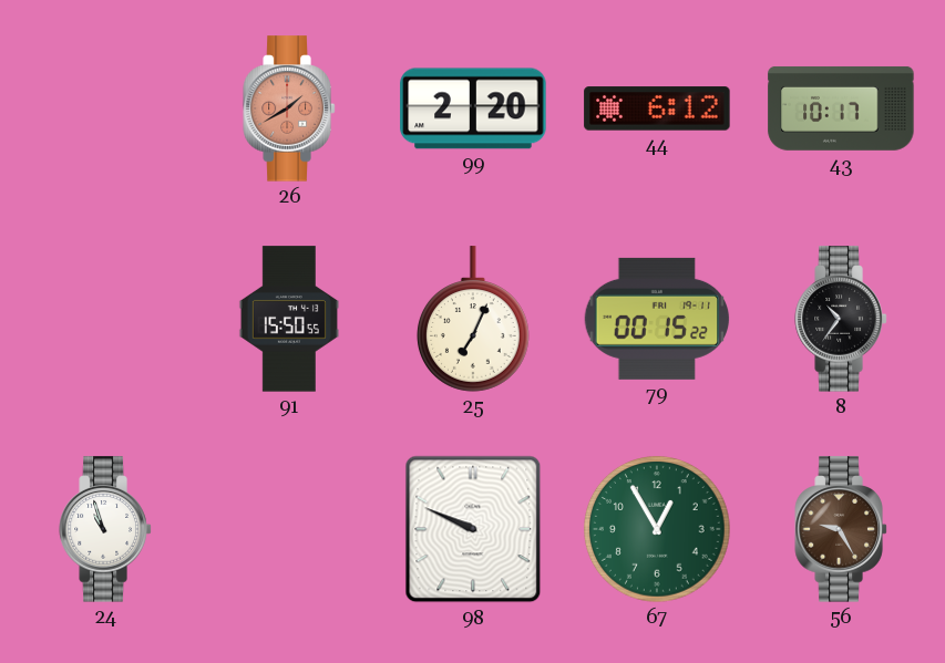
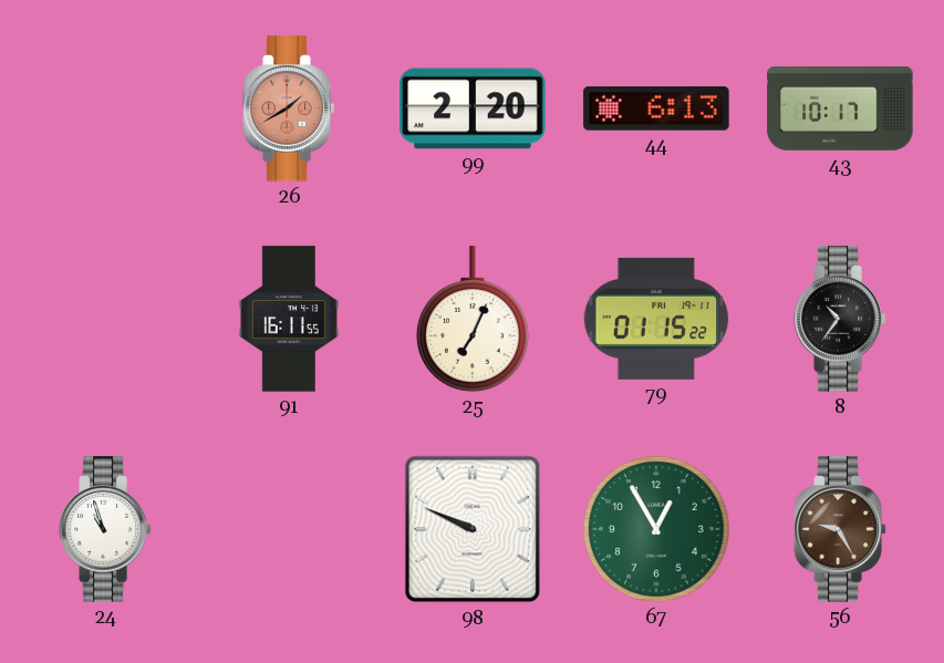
44: 6:12 -> 6:13 (656, 108)
91: 15:50 -> 16:11 (289, 319)
79: 00:15 -> 01:15 (656, 319)
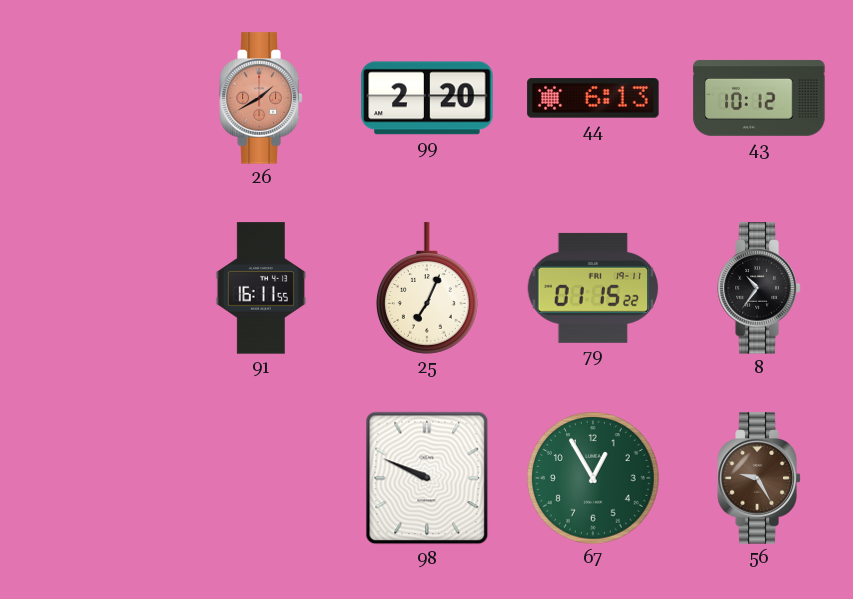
43: 10:17 -> 10:12 (759, 98)
24: 10:57 -> none (105, 529)
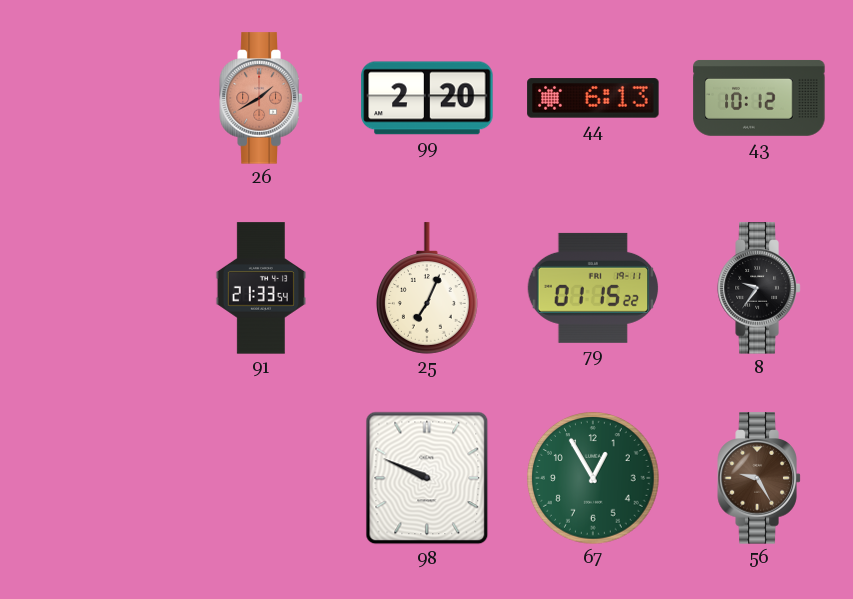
91: 16:11 -> 21:33 (261, 288)
8: 10:36 -> 9:36 (759, 288)
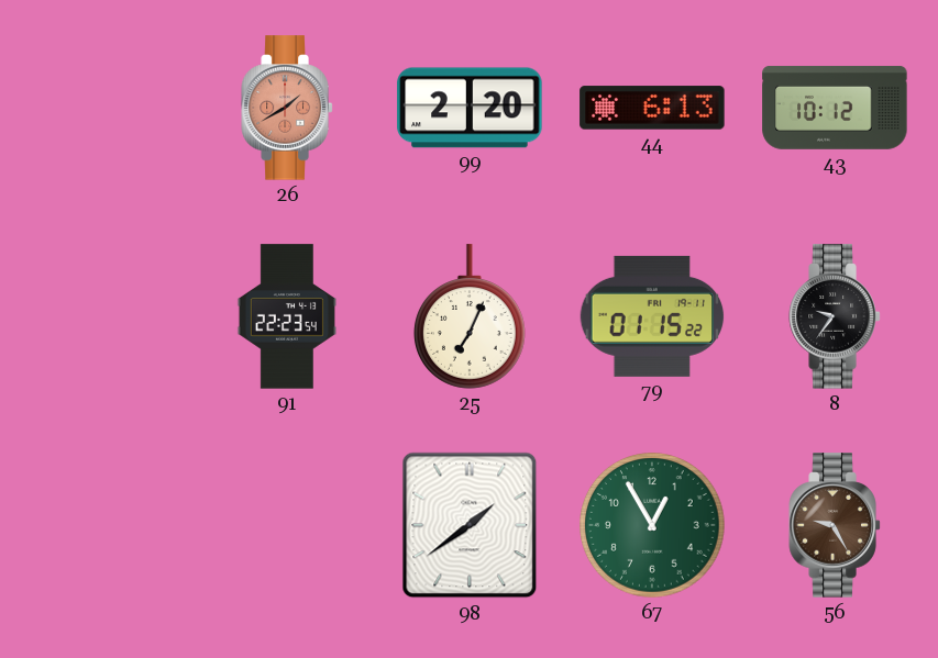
91: 21:33 -> 22:23 (287, 316)
98: 9:49 -> 1:39 (470, 525)
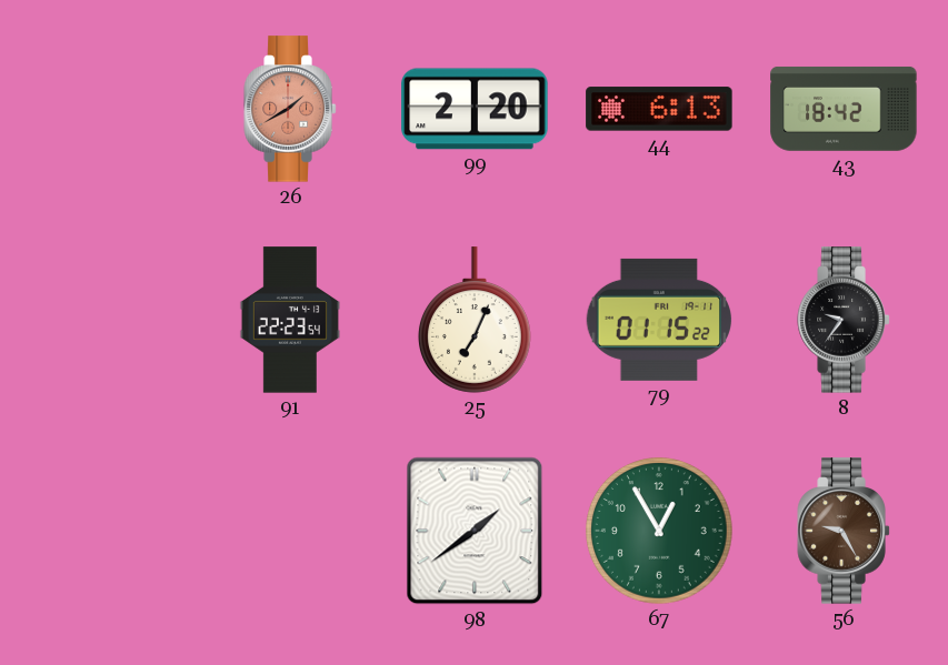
43: 10:12 -> 18:42 (844, 109)
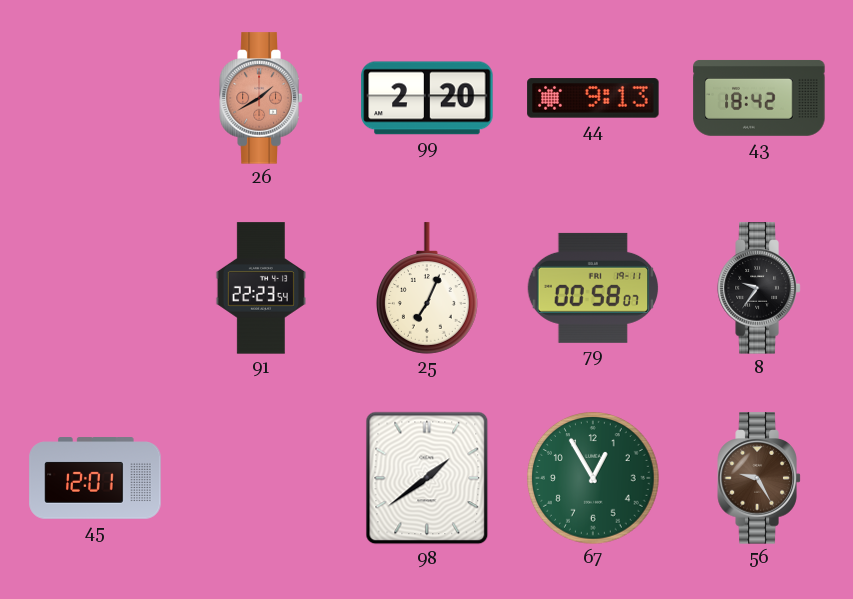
44: 6:13 -> 9:13 (593, 98)
79: 01:15 -> 00:58 (593, 288)
45: none -> 12:01 (95, 478)
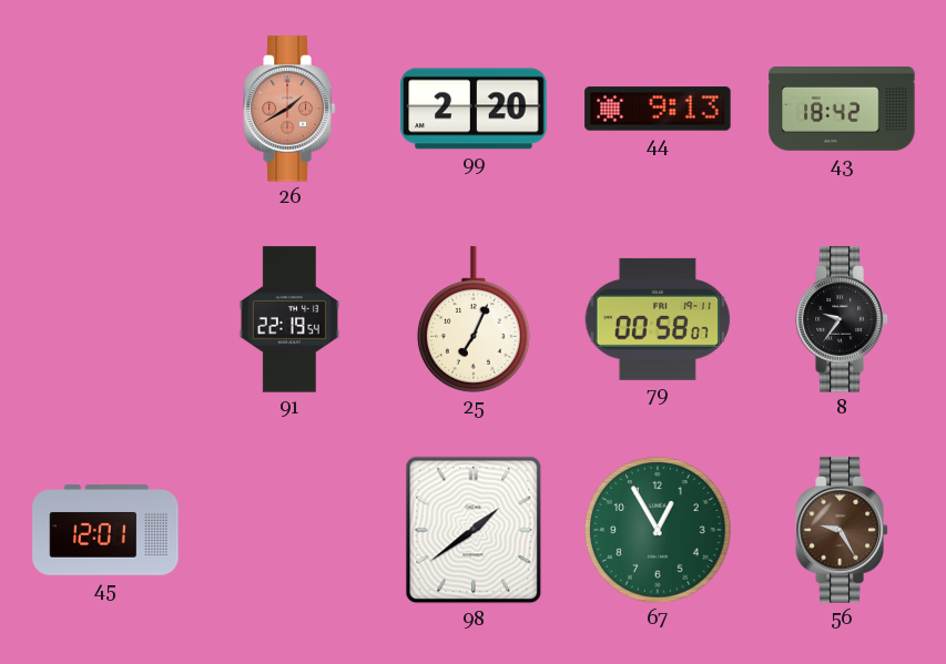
91: 22:23 -> 22:19 (289, 319)
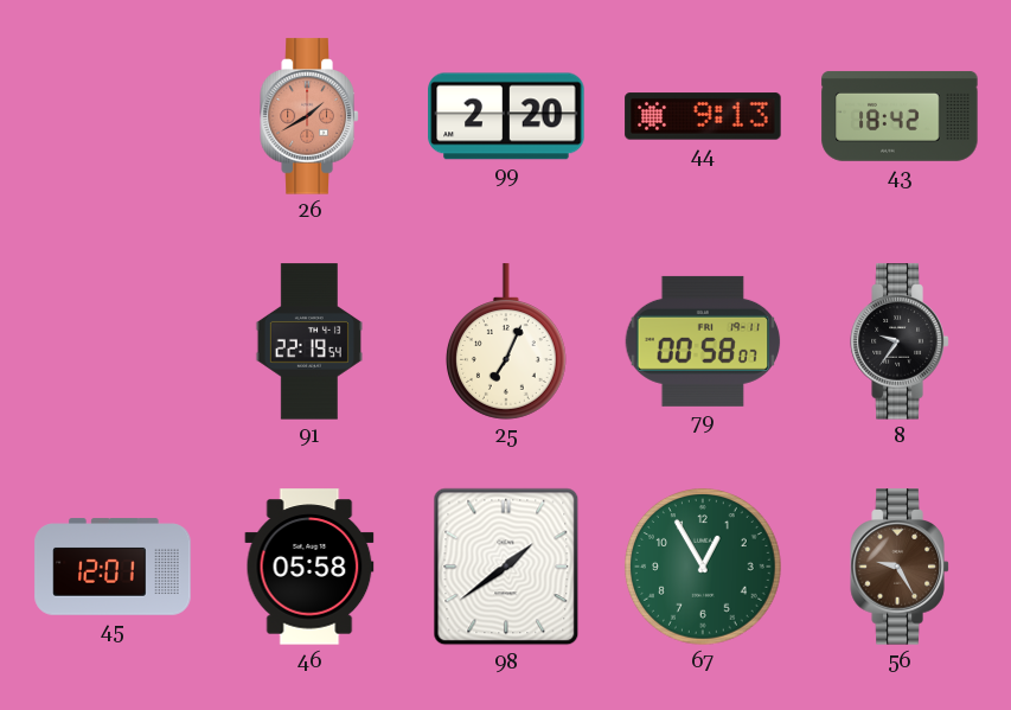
46: none -> 05:58 (309, 567)
